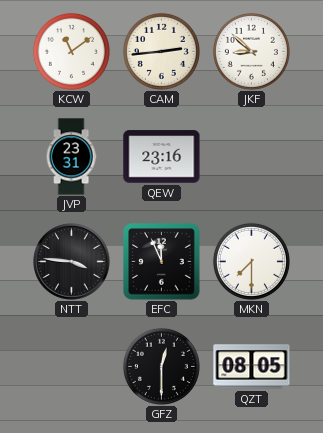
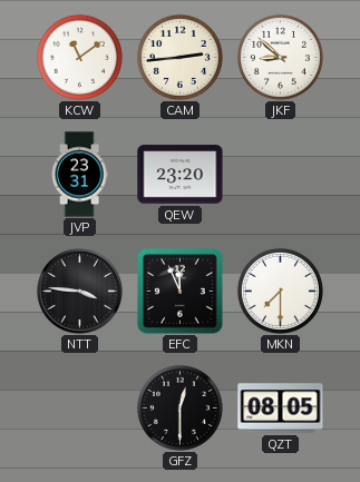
QEW: 23:16 -> 23:20 (181, 175)
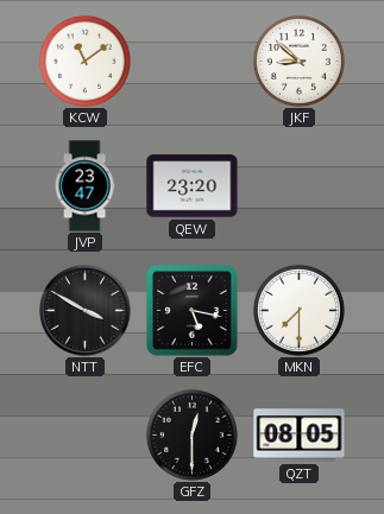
CAM: 2:44 -> none (179, 57)
JVP: 23:31 -> 23:47 (84, 186)
NTT: 3:46 -> 3:50 (86, 311)
EFC: 11:56 -> 5:17 (193, 311)
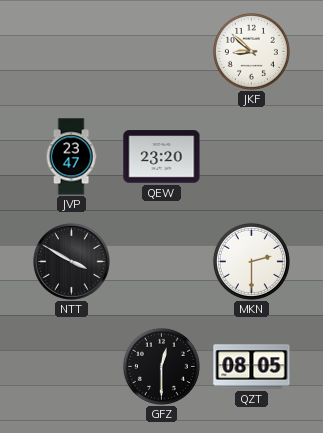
KCW: 11:09 -> none (84, 61)
EFC: 5:17 -> none (193, 311)
MKN: 7:30 -> 2:30 (251, 261)
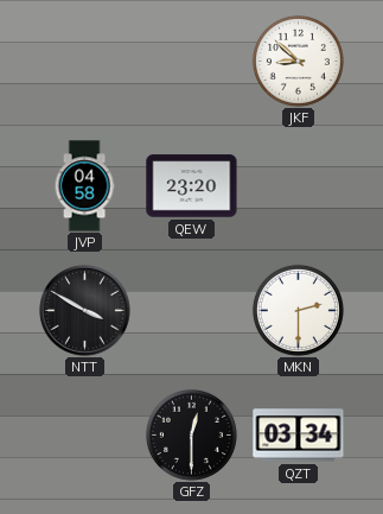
JVP: 23:47 -> 04:58 (84, 186)
QZT: 08:05 -> 03:34 (299, 436)
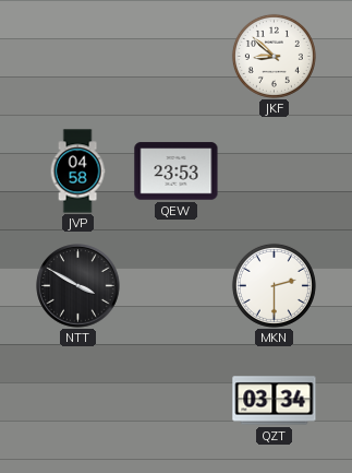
QEW: 23:20 -> 23:53 (177, 172)
GFZ: 12:30 -> none (191, 434)
